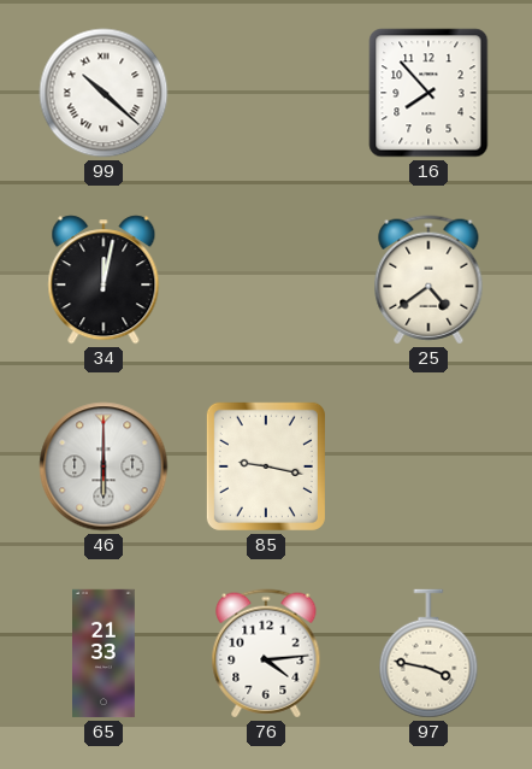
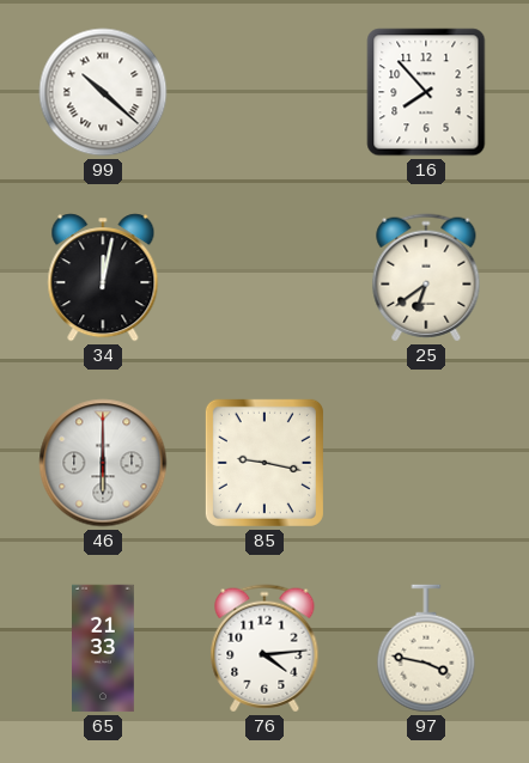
25: 4:39 -> 6:39 (426, 277)
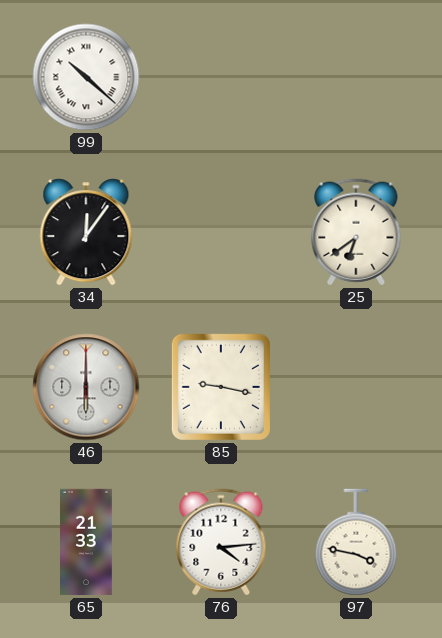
16: 7:53 -> none (426, 92)
34: 12:02 -> 12:06 (86, 232)
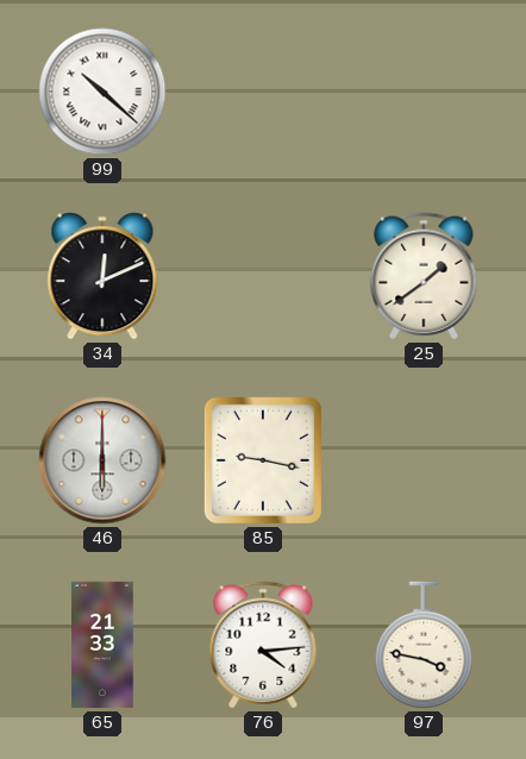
34: 12:06 -> 12:11 (102, 276)
25: 6:39 -> 1:39 (424, 276)
